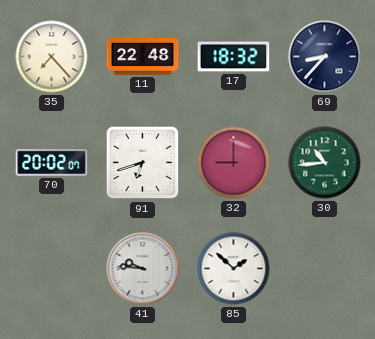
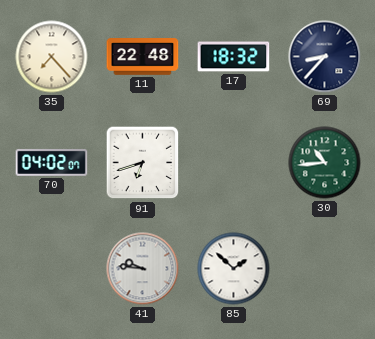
70: 20:02 -> 04:02 (52, 162)
32: 9:00 -> none (234, 163)
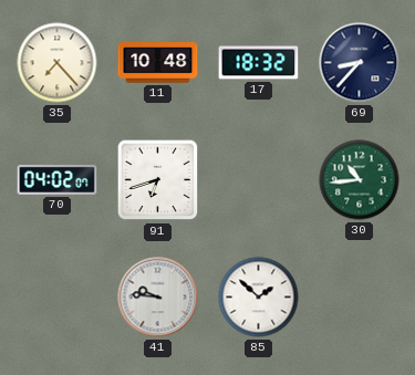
11: 22:48 -> 10:48 (158, 63)
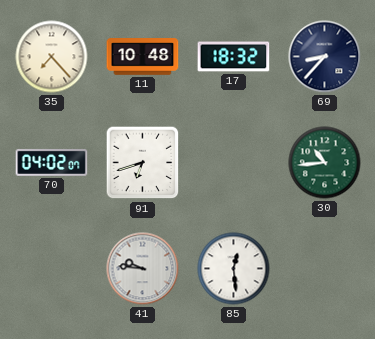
85: 1:52 -> 12:29 (234, 269)
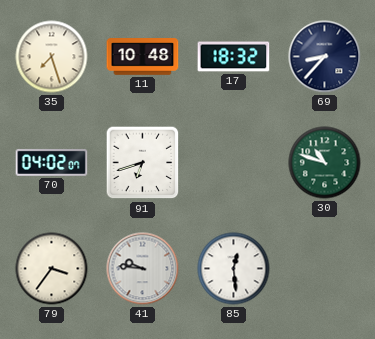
35: 7:23 -> 7:27 (52, 57)
30: 10:44 -> 10:48 (325, 163)
79: none -> 3:36 (52, 269)
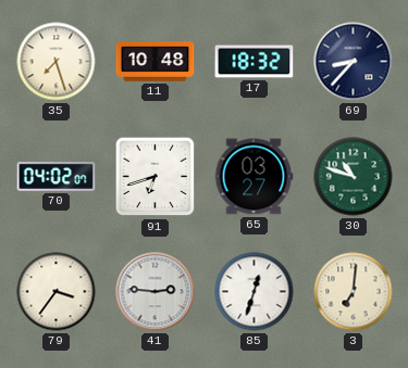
65: none -> 03:27 (254, 177)
41: 9:46 -> 2:46 (156, 292)
85: 12:29 -> 12:33 (255, 292)
3: none -> 7:01 (354, 292)
